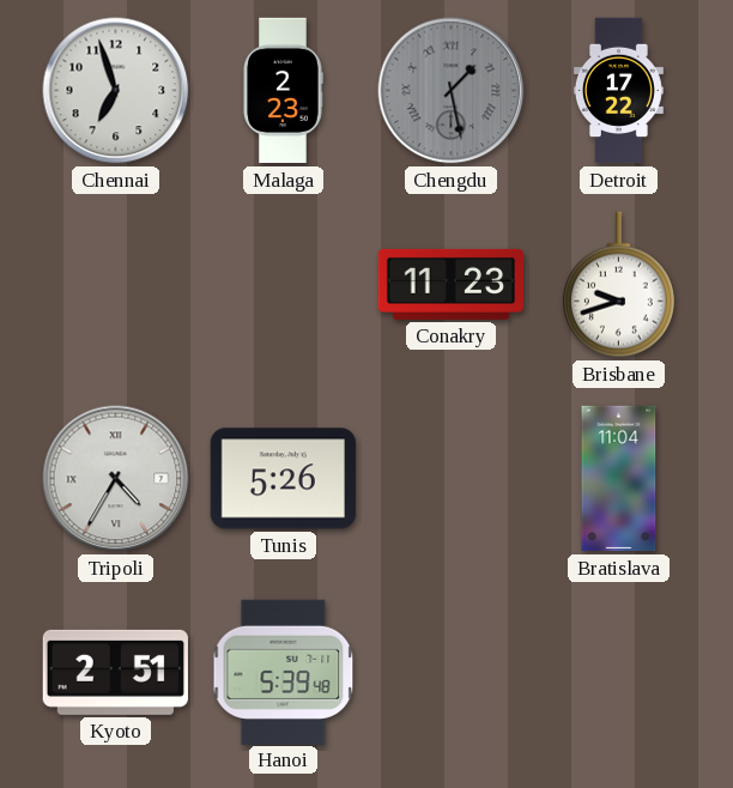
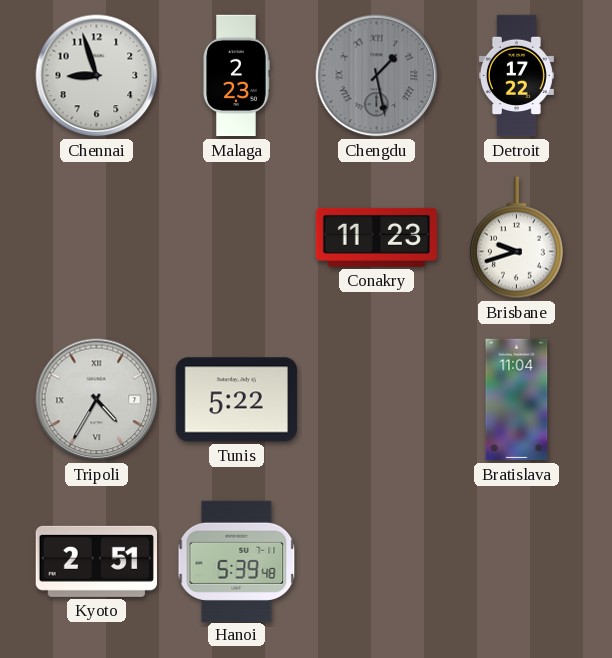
Chennai: 6:57 -> 8:57 (97, 76)
Tunis: 5:26 -> 5:22 (236, 400)
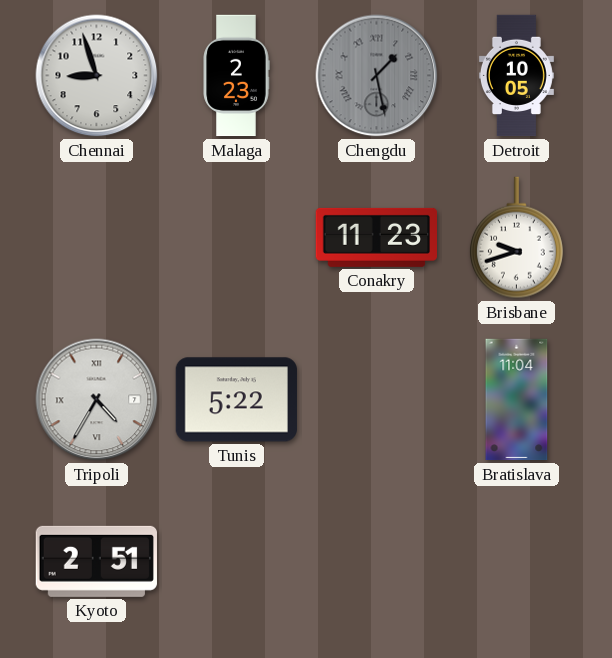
Detroit: 17:22 -> 10:05 (516, 76)
Hanoi: 5:39 -> none (237, 561)
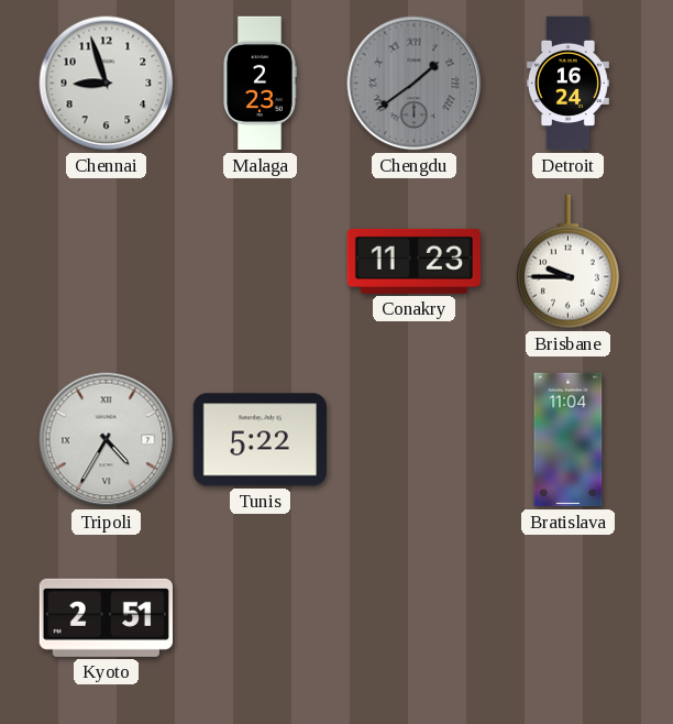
Chengdu: 1:28 -> 1:39 (415, 84)
Detroit: 10:05 -> 16:24 (567, 84)
Brisbane: 9:42 -> 9:45 (567, 262)
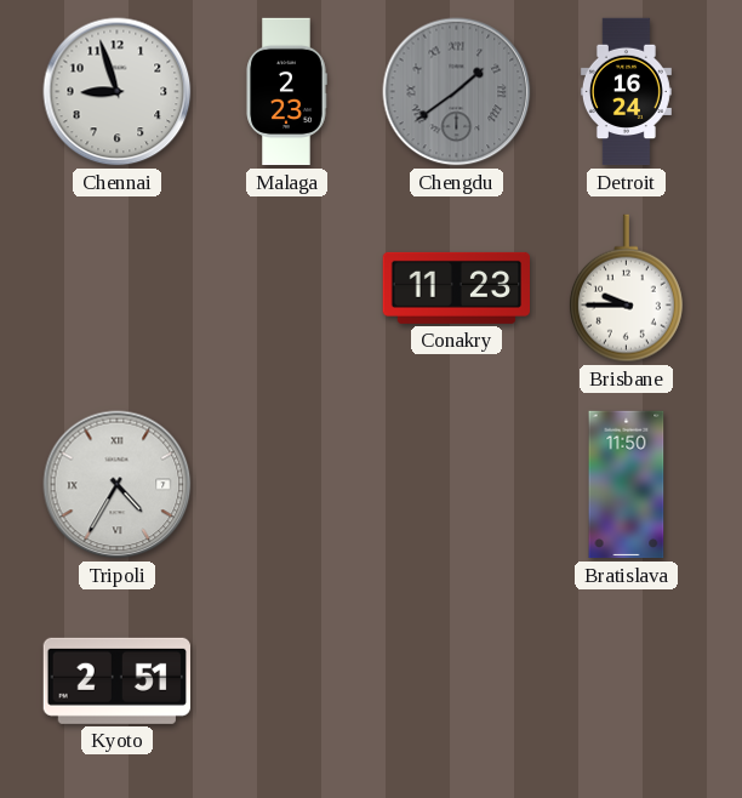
Tunis: 5:22 -> none (260, 440)
Bratislava: 11:04 -> 11:50 (627, 485)
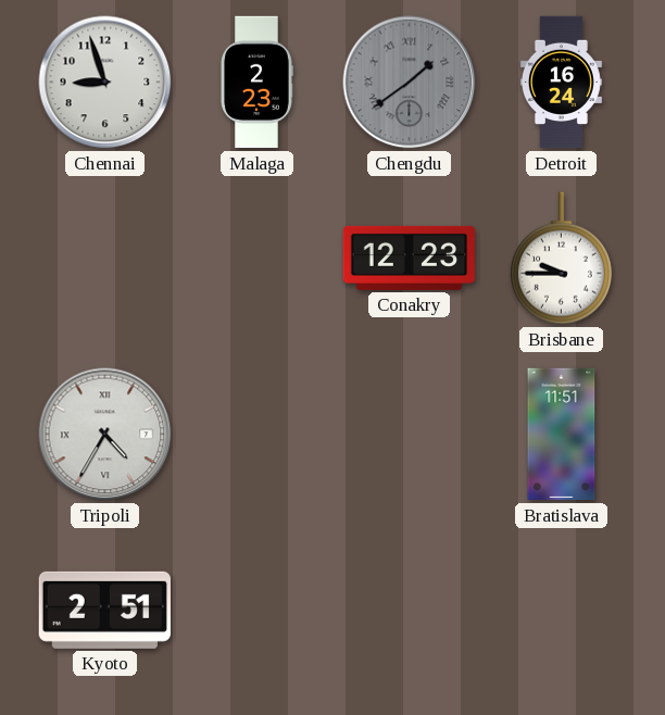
Conakry: 11:23 -> 12:23 (409, 258)
Bratislava: 11:50 -> 11:51 (562, 435)
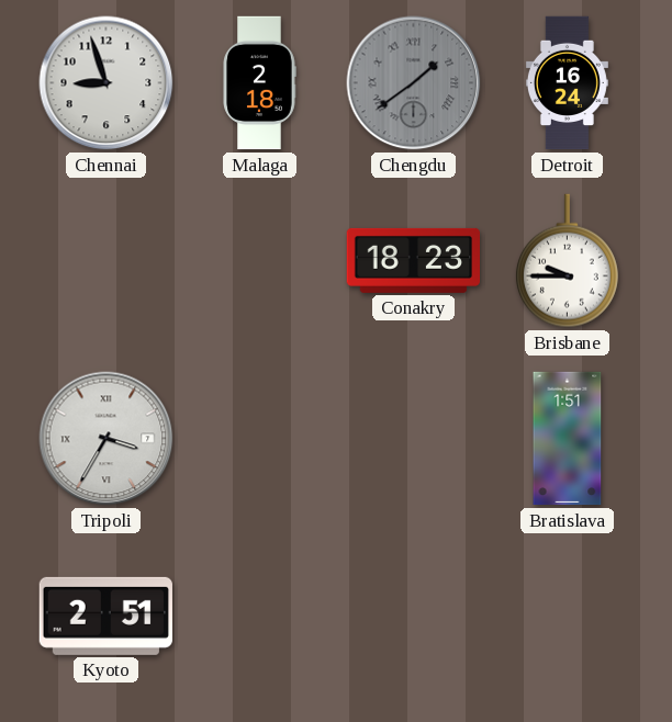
Malaga: 2:23 -> 2:18 (259, 83)
Conakry: 12:23 -> 18:23 (413, 260)
Tripoli: 4:35 -> 3:35 (107, 439)
Bratislava: 11:51 -> 1:51 (568, 439)
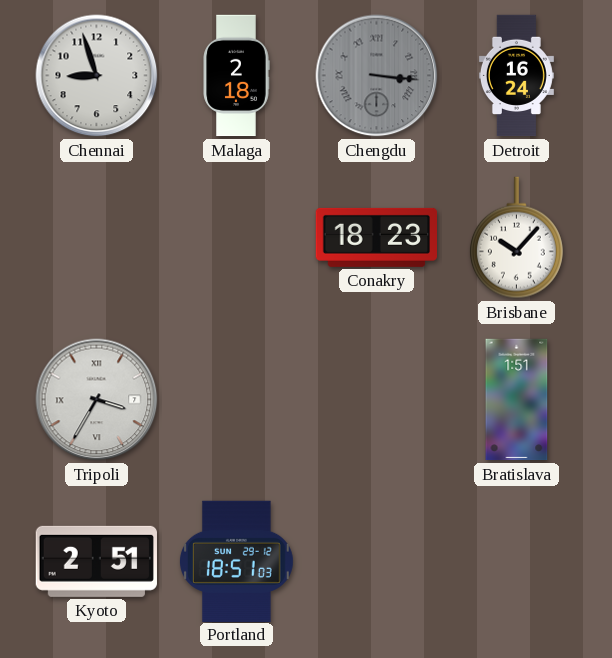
Chengdu: 1:39 -> 3:16 (377, 76)
Brisbane: 9:45 -> 10:07 (516, 238)
Portland: none -> 18:51 (236, 561)
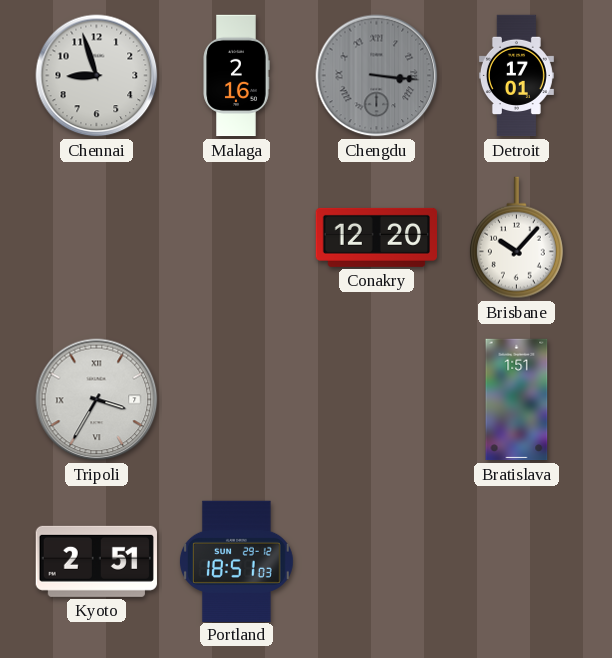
Malaga: 2:18 -> 2:16 (236, 76)
Detroit: 16:24 -> 17:01 (516, 76)
Conakry: 18:23 -> 12:20 (376, 237)
